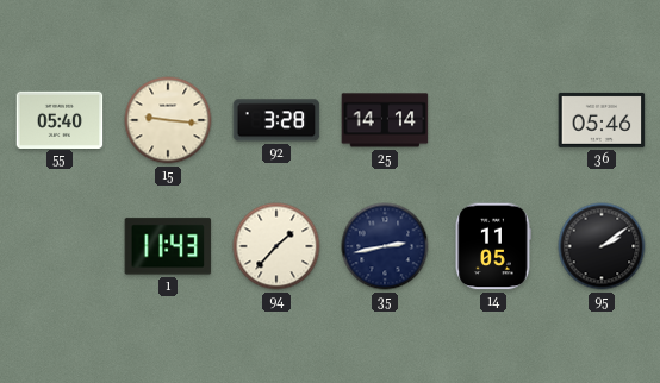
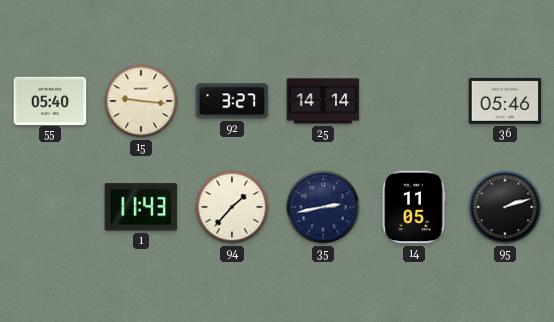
92: 3:28 -> 3:27 (232, 101)
95: 2:09 -> 2:12 (505, 207)
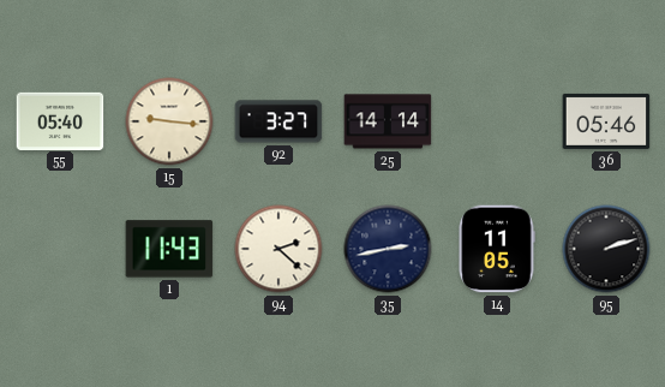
94: 1:37 -> 2:22 (278, 249)
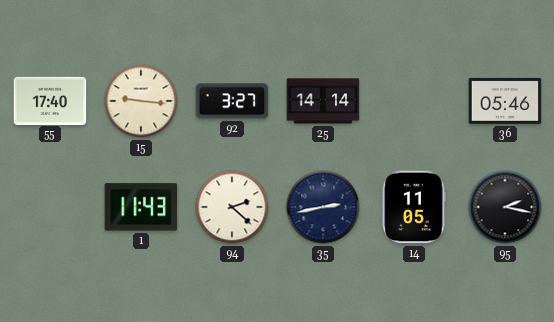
55: 05:40 -> 17:40 (50, 100)
95: 2:12 -> 2:17 (505, 207)
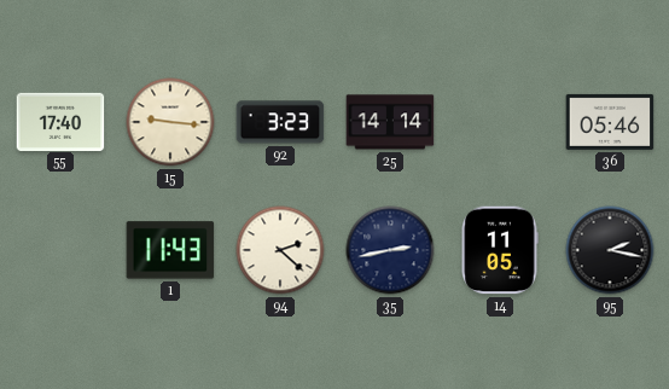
92: 3:27 -> 3:23 (280, 122)
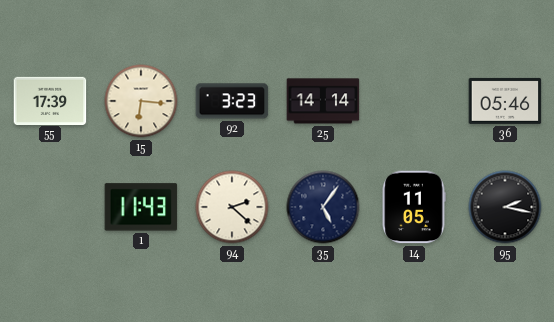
55: 17:40 -> 17:39 (50, 100)
15: 9:16 -> 6:16 (141, 101)
35: 2:43 -> 5:06 (323, 207)
